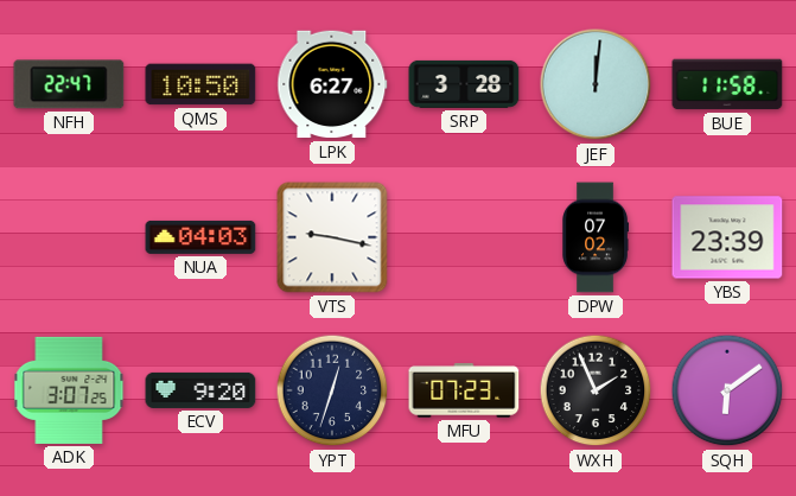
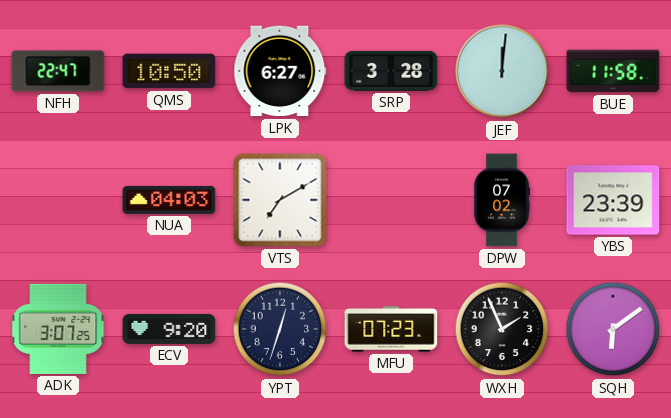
VTS: 9:17 -> 7:10 (280, 200)
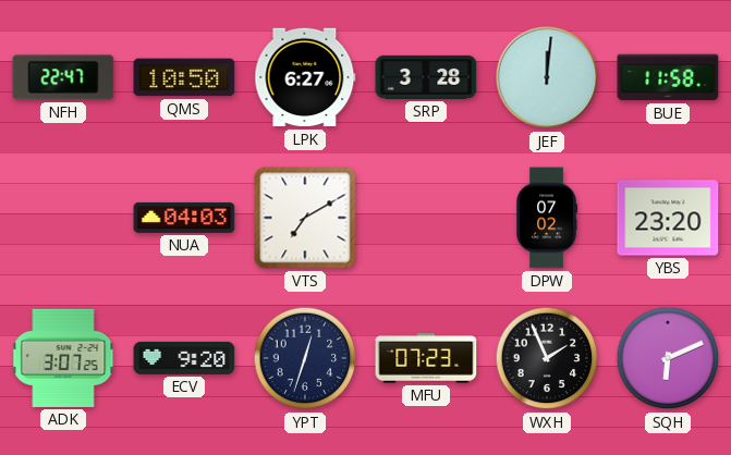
YBS: 23:39 -> 23:20 (668, 218)
SQH: 6:09 -> 6:11 (668, 358)
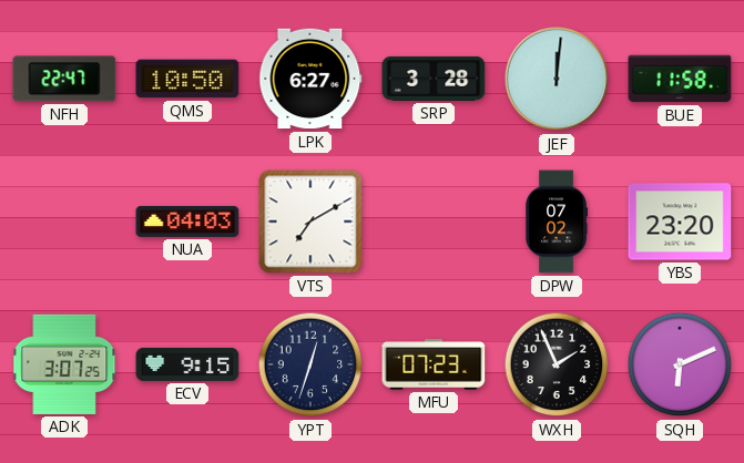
ECV: 9:20 -> 9:15 (187, 364)
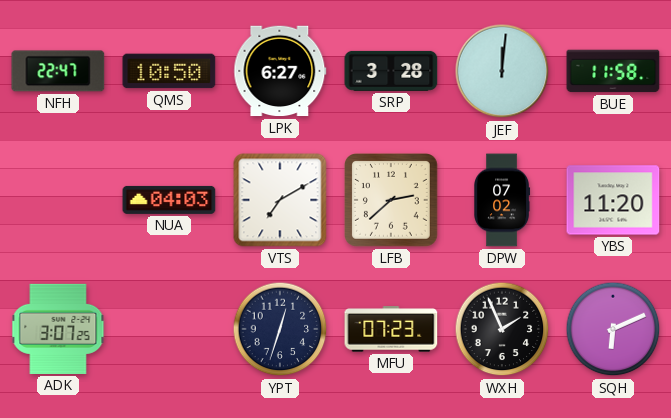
LFB: none -> 2:38 (392, 201)
YBS: 23:20 -> 11:20 (613, 200)
ECV: 9:15 -> none (187, 364)
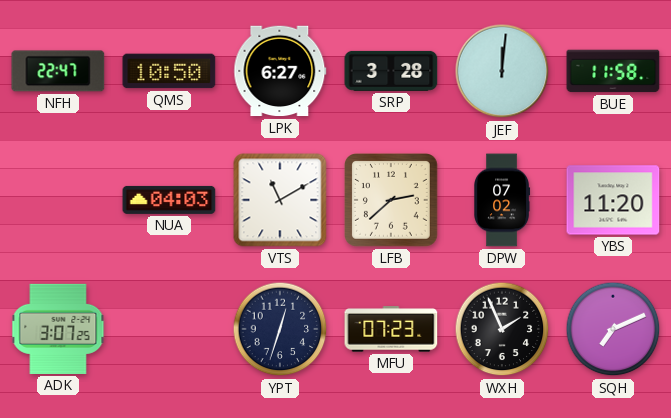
VTS: 7:10 -> 11:10 (280, 200)
SQH: 6:11 -> 7:11 (613, 329)
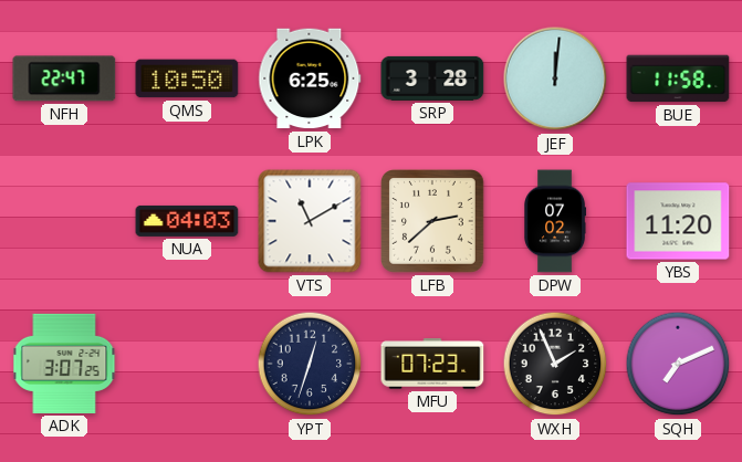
LPK: 6:27 -> 6:25 (310, 78)
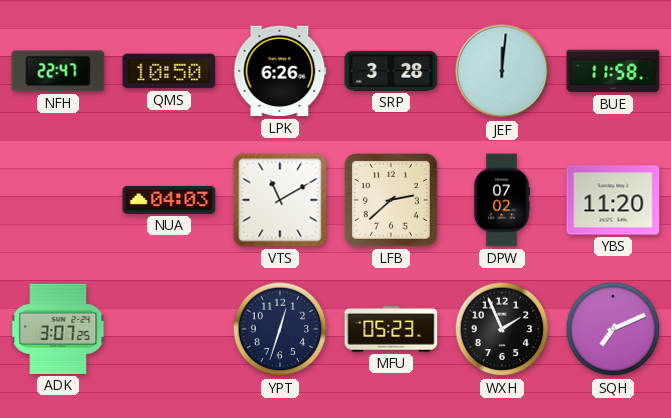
LPK: 6:25 -> 6:26 (280, 71)
MFU: 07:23 -> 05:23 (391, 329)
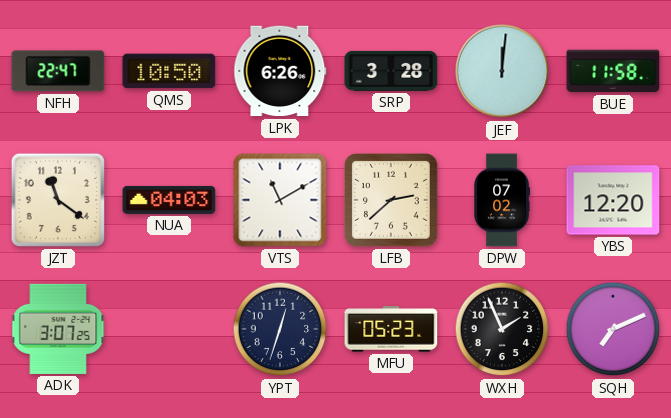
JZT: none -> 11:21 (58, 200)
YBS: 11:20 -> 12:20 (613, 200)
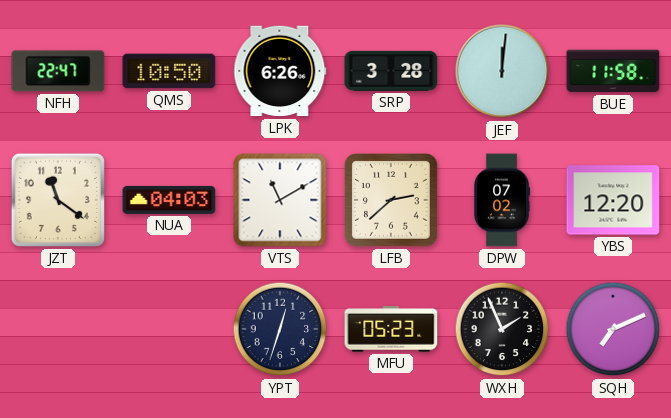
ADK: 3:07 -> none (58, 329)
